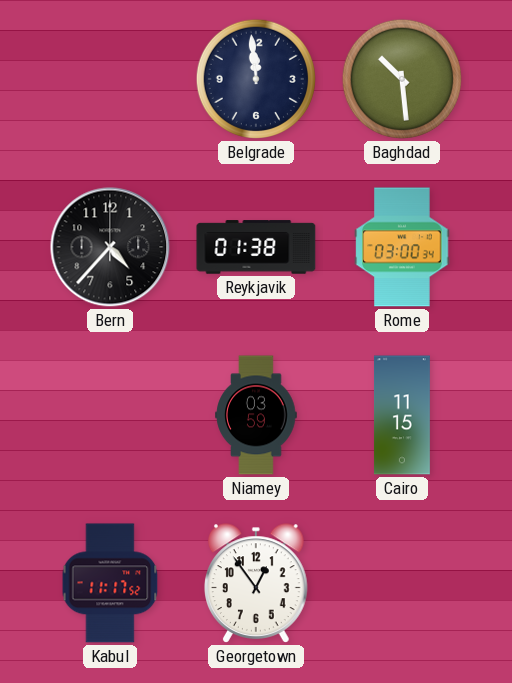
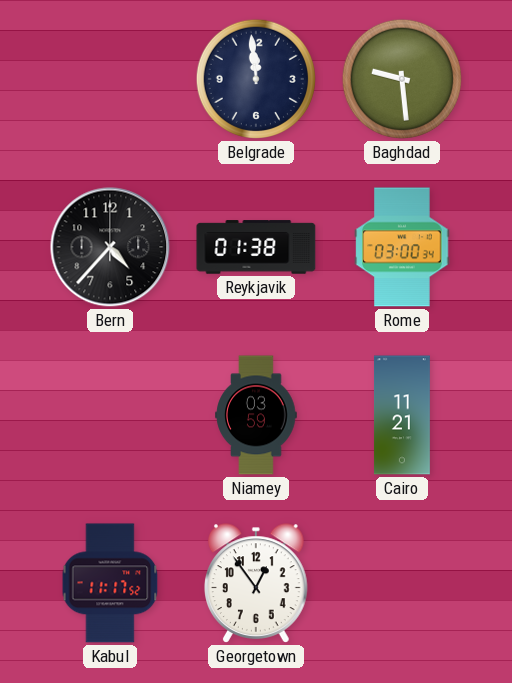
Baghdad: 10:29 -> 9:29 (402, 79)
Cairo: 11:15 -> 11:21 (402, 415)
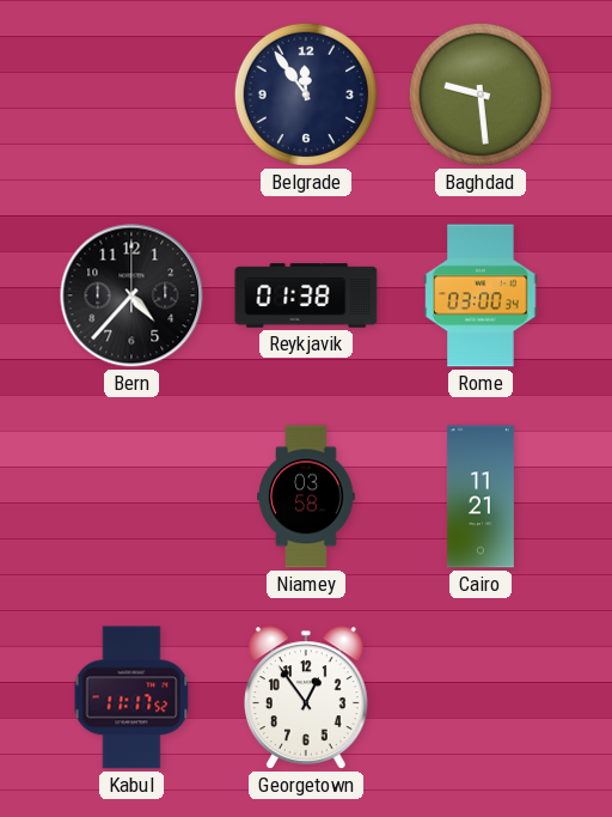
Belgrade: 11:59 -> 11:54 (306, 94)
Niamey: 03:59 -> 03:58 (306, 496)
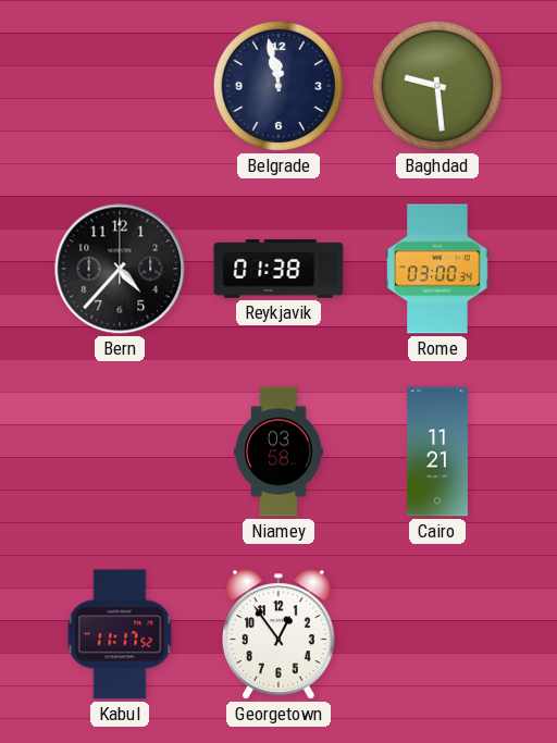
Belgrade: 11:54 -> 11:58 (278, 86)
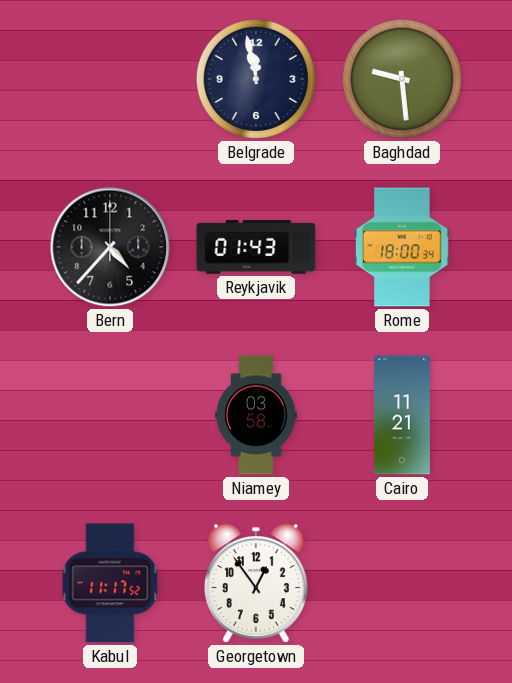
Reykjavik: 01:38 -> 01:43 (256, 247)
Rome: 03:00 -> 18:00 (402, 247)
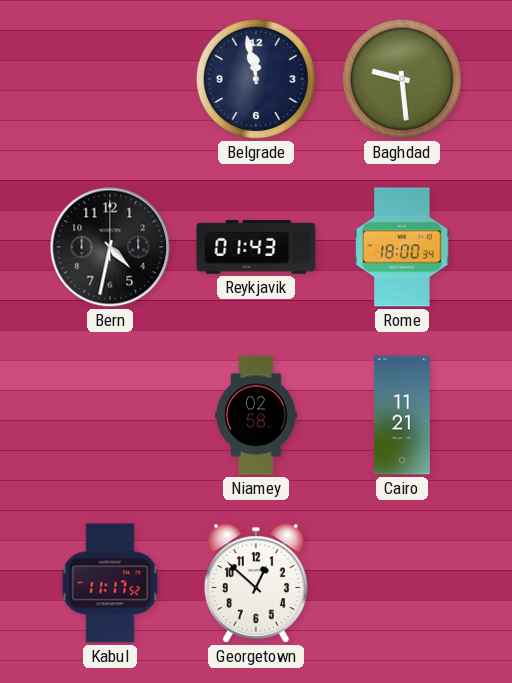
Bern: 4:37 -> 4:32 (110, 247)
Niamey: 03:58 -> 02:58 (256, 415)
Georgetown: 12:54 -> 12:52 (257, 583)
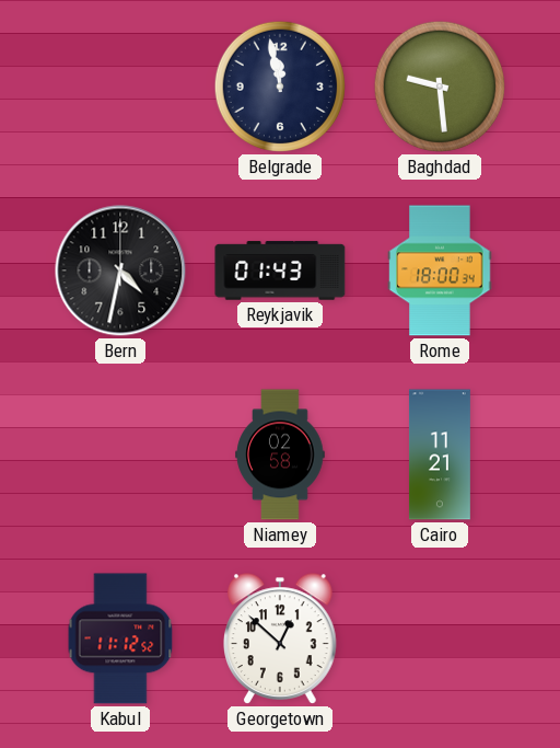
Kabul: 11:17 -> 11:12 (120, 638)
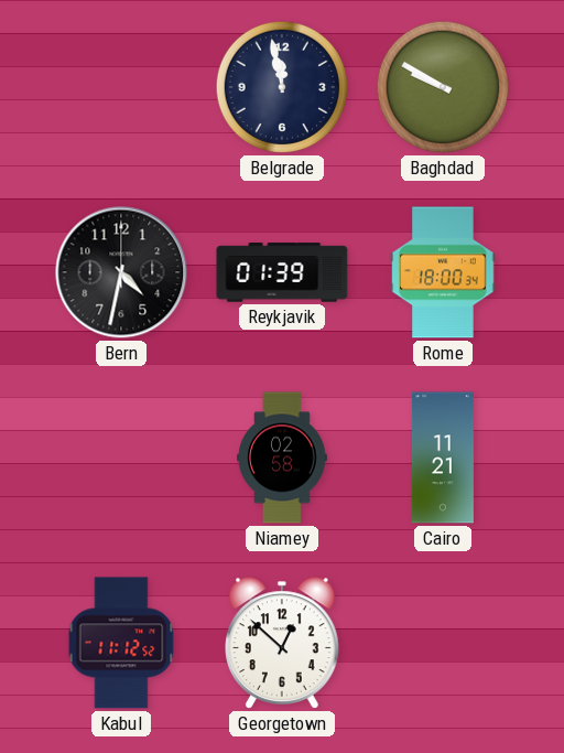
Baghdad: 9:29 -> 9:50 (443, 87)
Reykjavik: 01:43 -> 01:39 (282, 272)
